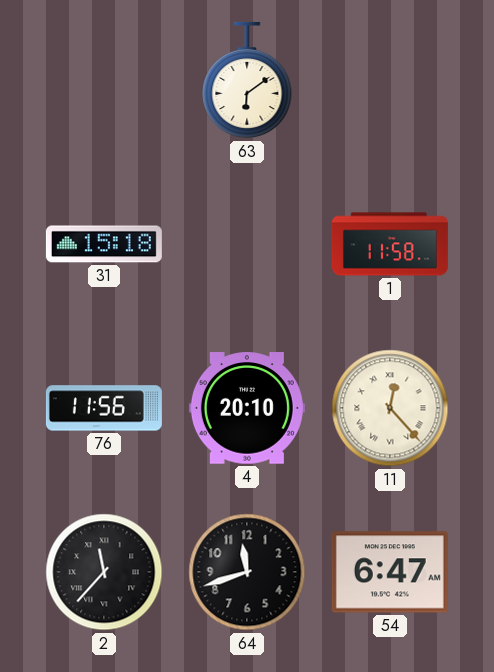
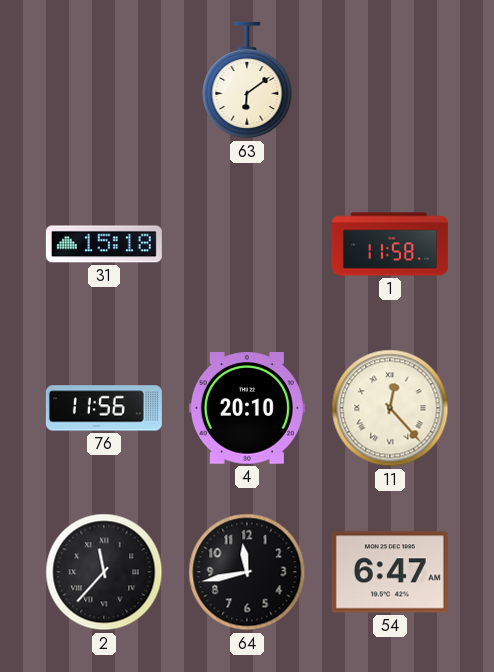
64: 11:42 -> 11:43 (247, 572)
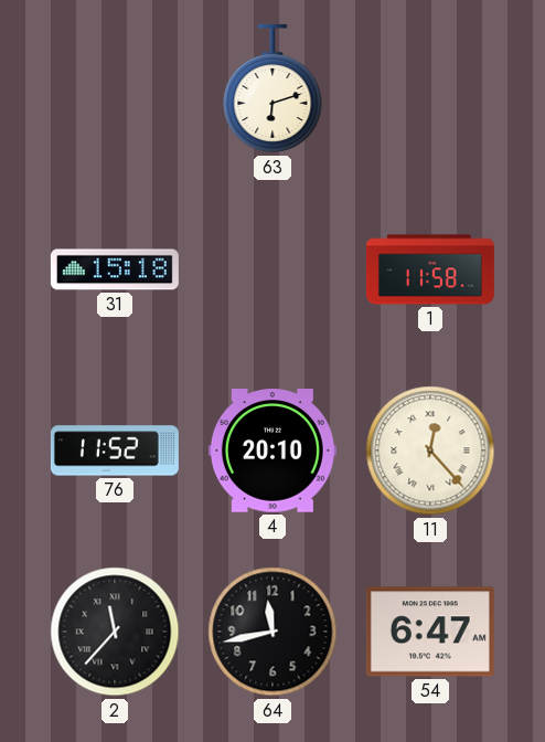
63: 6:09 -> 6:12 (272, 88)
76: 11:56 -> 11:52 (115, 451)
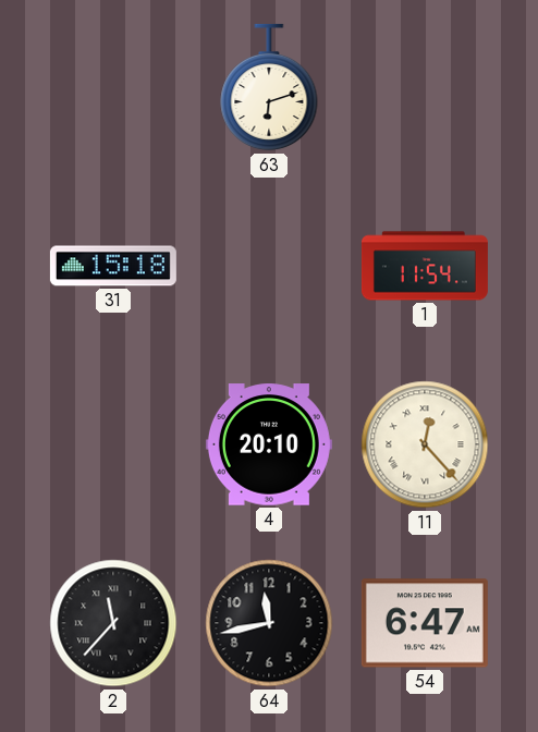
1: 11:58 -> 11:54 (425, 266)
76: 11:52 -> none (115, 451)
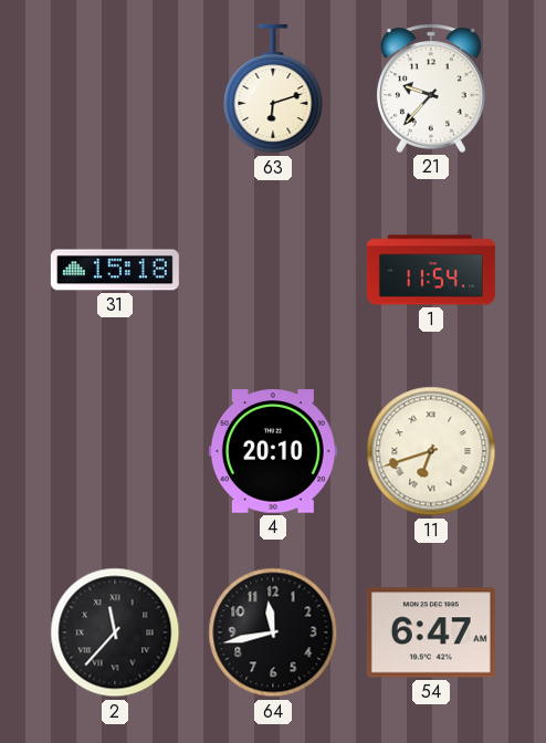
21: none -> 9:37 (431, 88)
11: 12:23 -> 6:42 (431, 451)
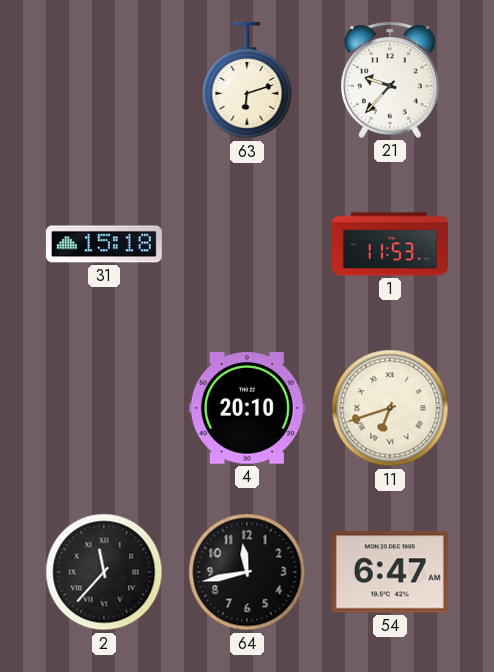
1: 11:54 -> 11:53 (390, 244)
